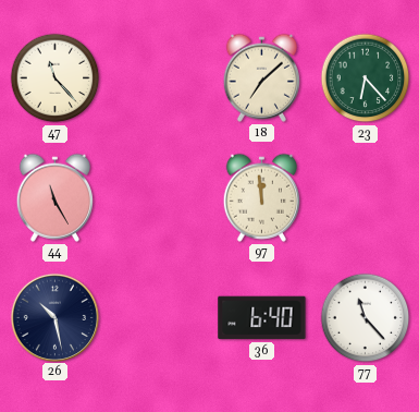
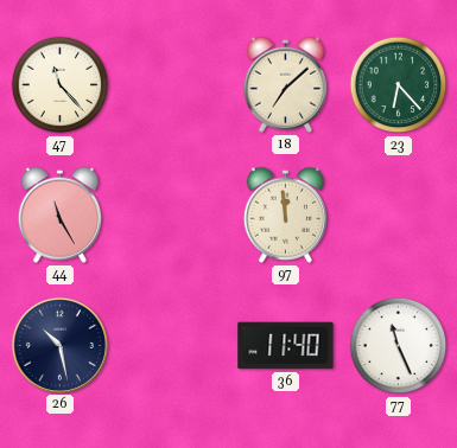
36: 6:40 -> 11:40 (286, 346)
77: 11:23 -> 11:26 (399, 346)
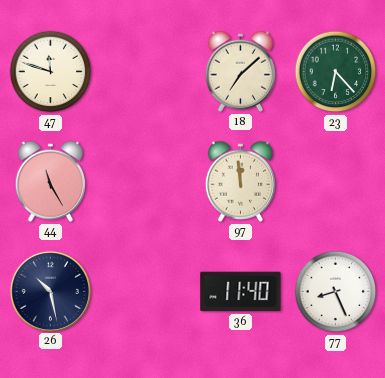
47: 11:23 -> 11:48 (51, 72)
77: 11:26 -> 8:26 (336, 292)
